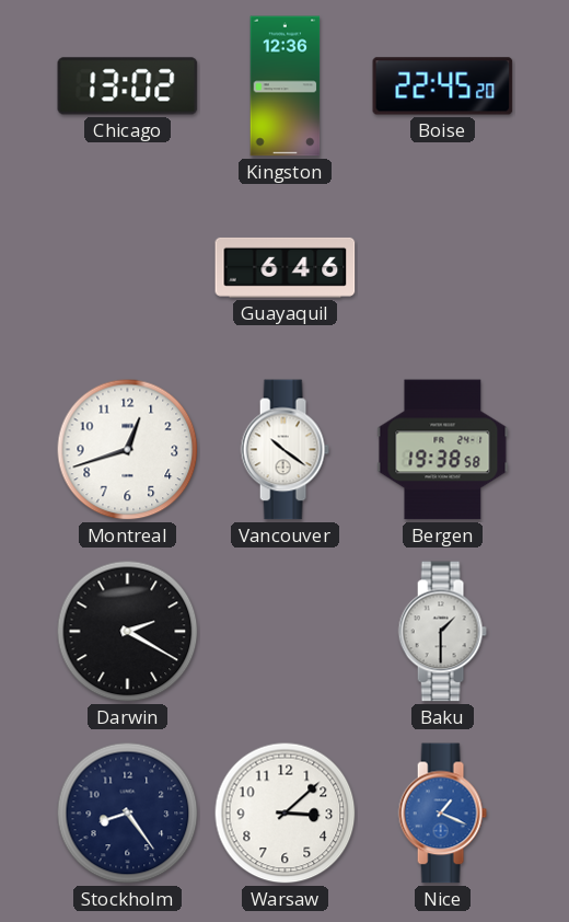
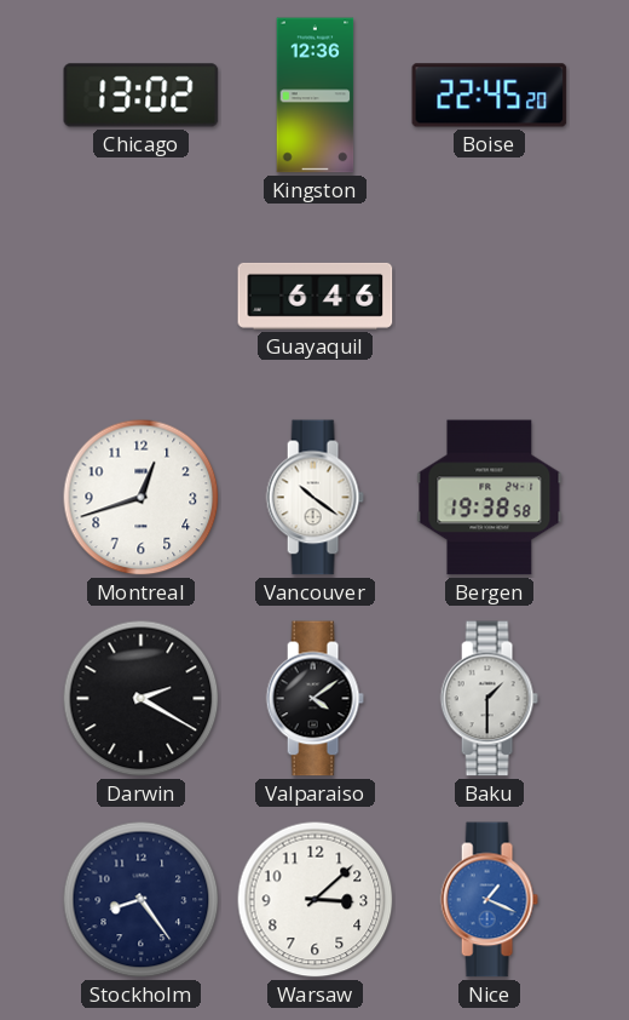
Valparaiso: none -> 4:09 (314, 699)
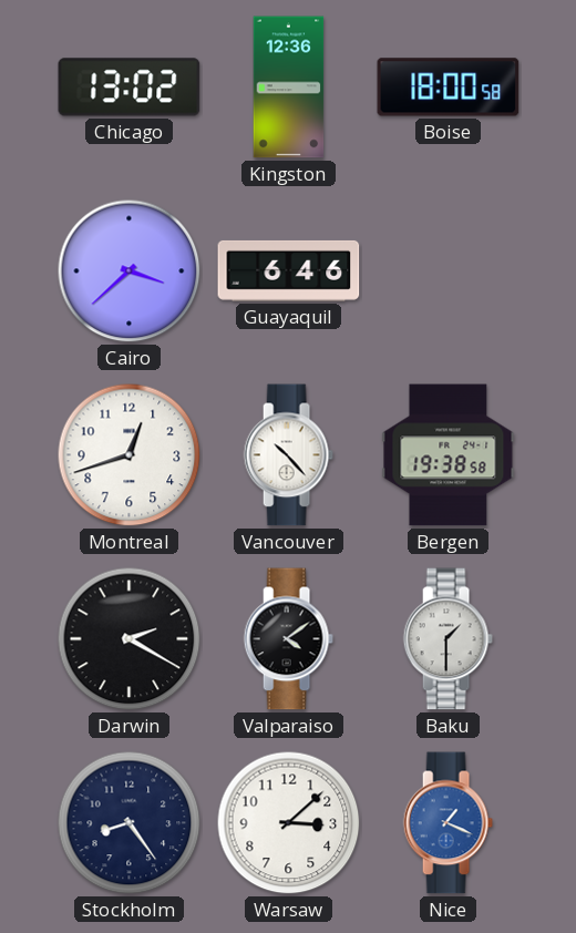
Boise: 22:45 -> 18:00 (449, 88)
Cairo: none -> 3:38 (130, 271)
Vancouver: 10:21 -> 10:23 (288, 455)
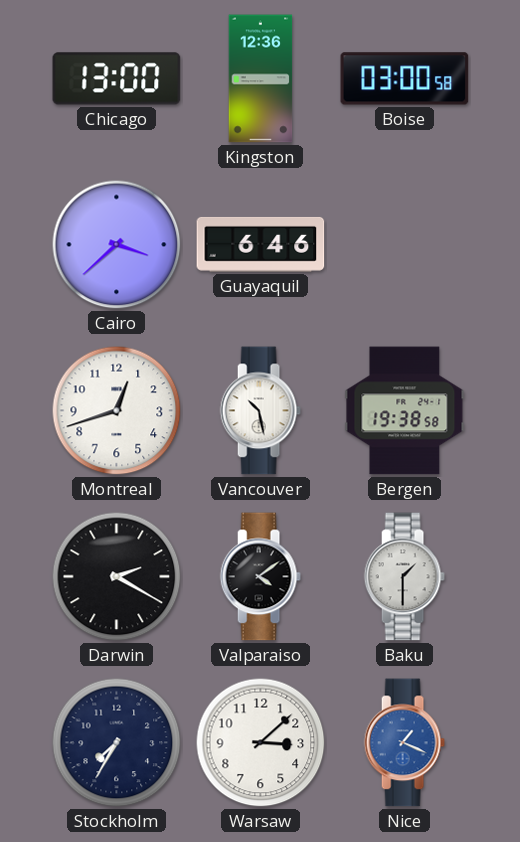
Chicago: 13:02 -> 13:00 (117, 79)
Boise: 18:00 -> 03:00 (405, 79)
Vancouver: 10:23 -> 10:28 (260, 411)
Stockholm: 8:24 -> 7:35 (117, 743)
